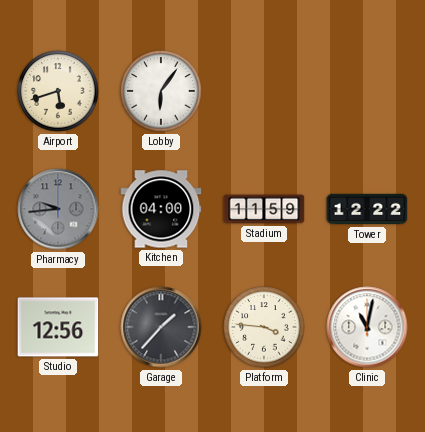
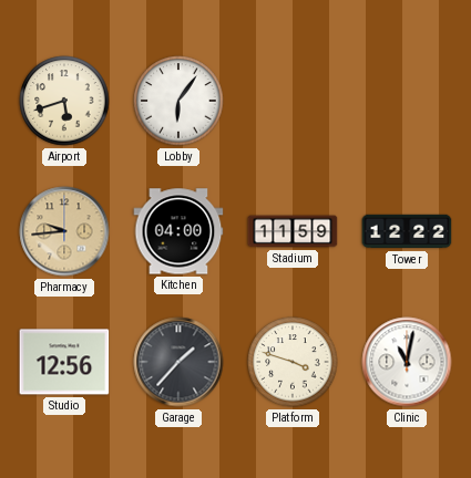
Pharmacy dial: grey -> champagne (64, 231)
Platform: 3:46 -> 3:48 (293, 362)
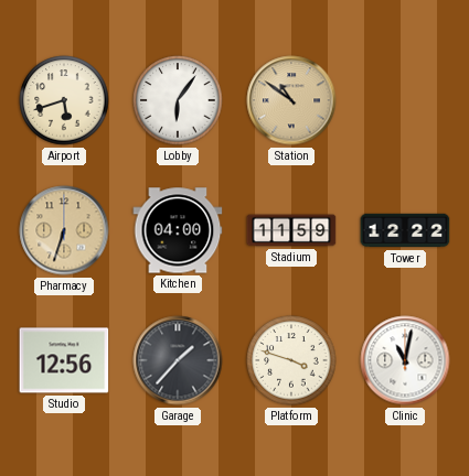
Station: none -> 10:51 (291, 100)
Pharmacy: 9:44 -> 6:33 (64, 230)
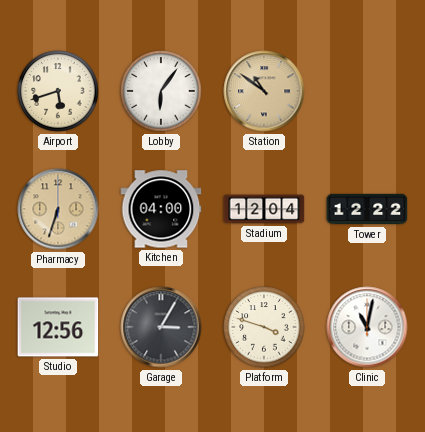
Stadium: 11:59 -> 12:04 (264, 209)
Garage: 1:37 -> 3:05 (161, 327)
